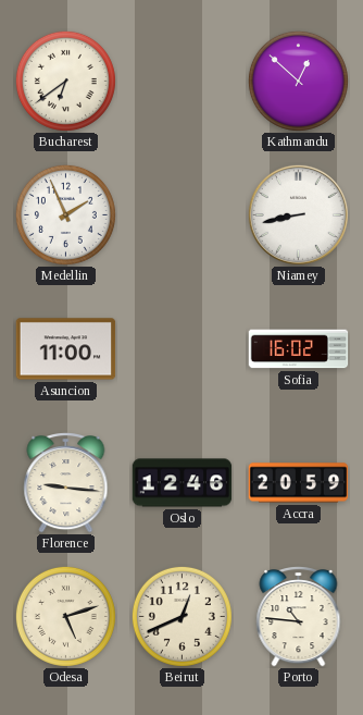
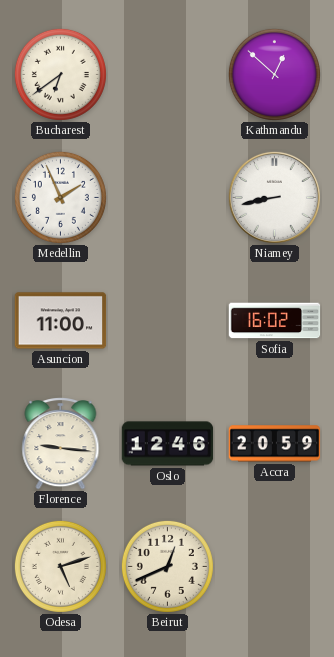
Porto: 10:46 -> none (299, 617)
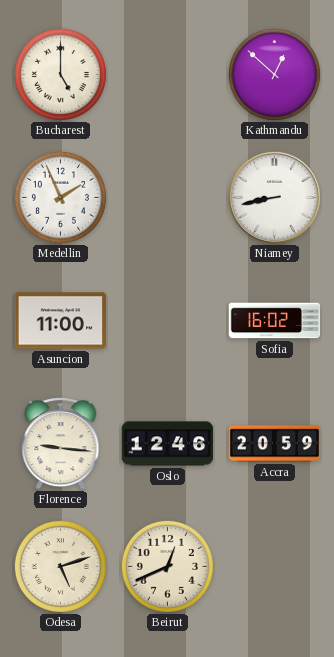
Bucharest: 6:39 -> 5:00 (60, 74)
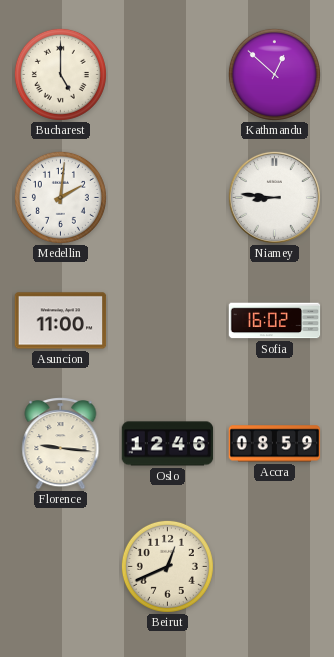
Medellin: 1:56 -> 2:01 (60, 197)
Niamey: 8:43 -> 8:46 (274, 197)
Accra: 20:59 -> 08:59 (275, 444)
Odesa: 5:12 -> none (60, 566)
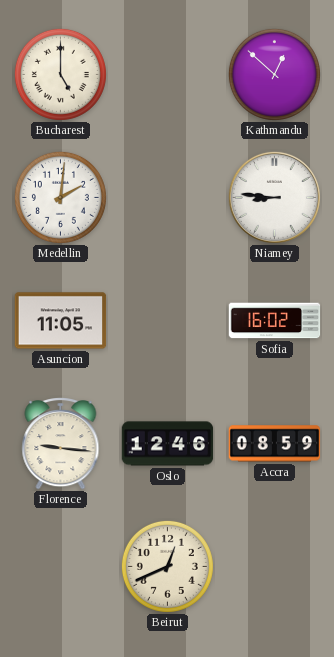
Asuncion: 11:00 -> 11:05 (61, 321)
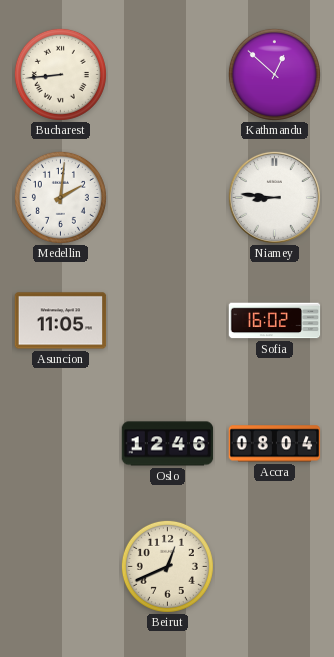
Bucharest: 5:00 -> 8:44 (60, 74)
Florence: 9:16 -> none (61, 444)
Accra: 08:59 -> 08:04 (275, 444)
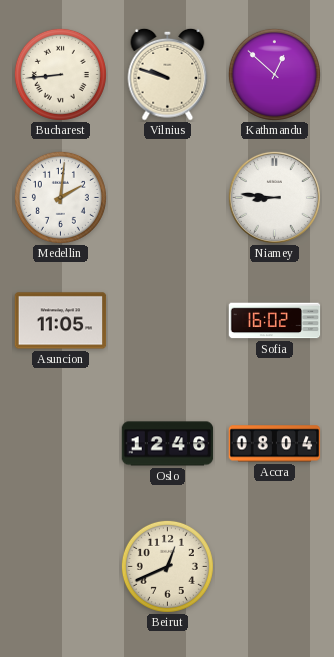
Vilnius: none -> 9:48 (168, 74)
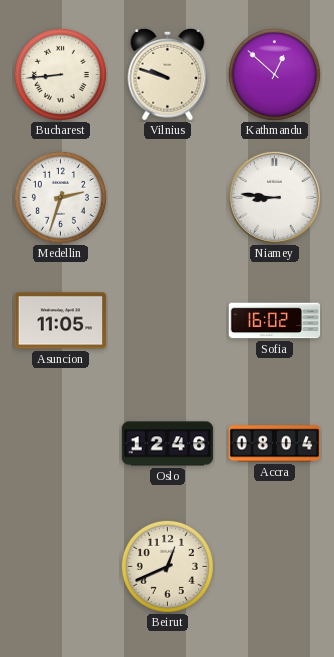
Medellin: 2:01 -> 2:33 (60, 197)
